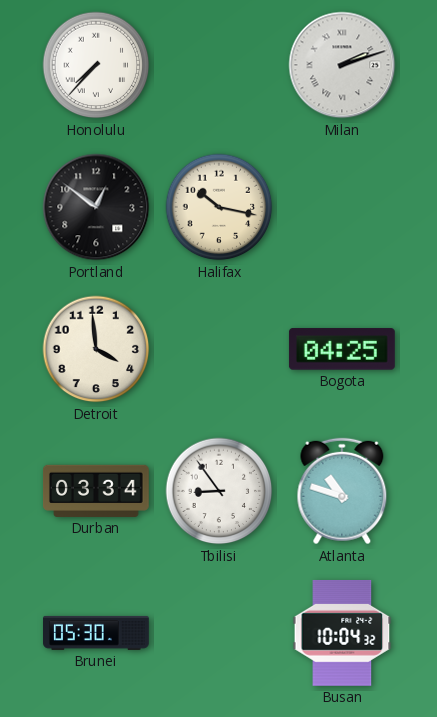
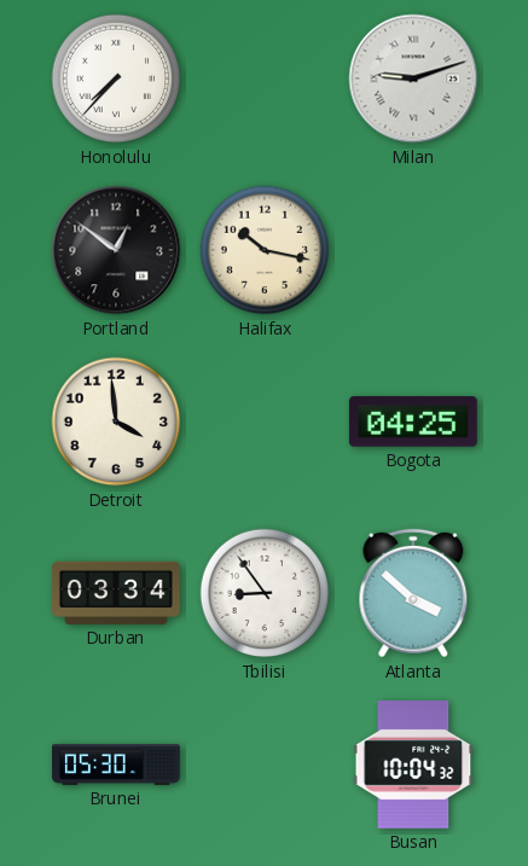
Milan: 2:12 -> 9:12 (413, 79)
Atlanta: 10:48 -> 3:52 (413, 593)
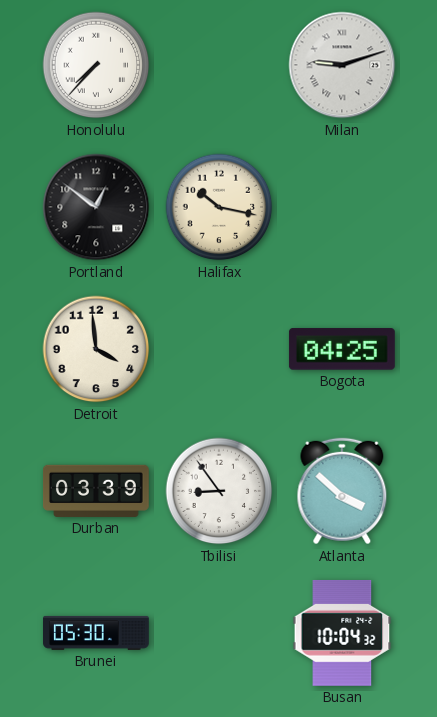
Durban: 03:34 -> 03:39 (97, 491)
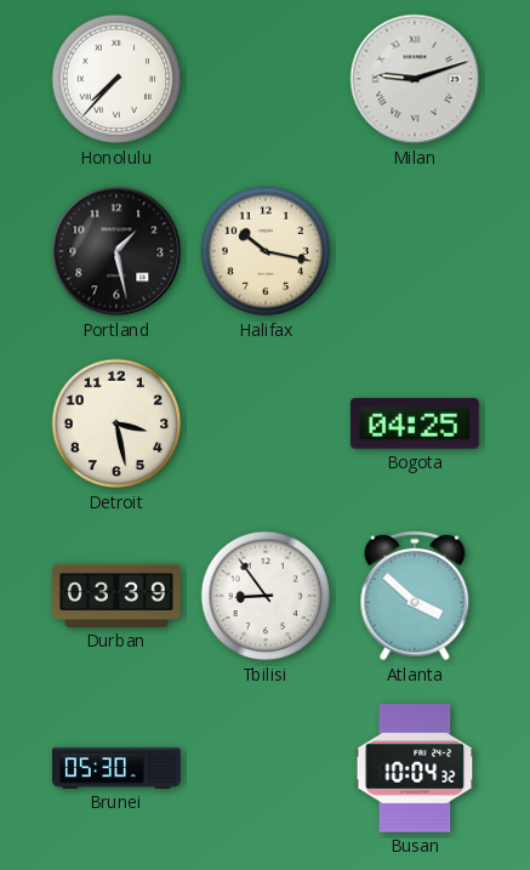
Portland: 12:51 -> 1:28 (116, 251)
Detroit: 3:59 -> 3:28 (116, 423)
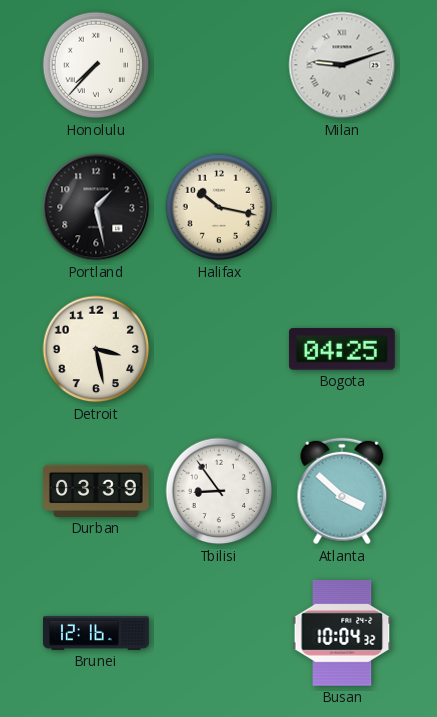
Brunei: 05:30 -> 12:16 (97, 633)
